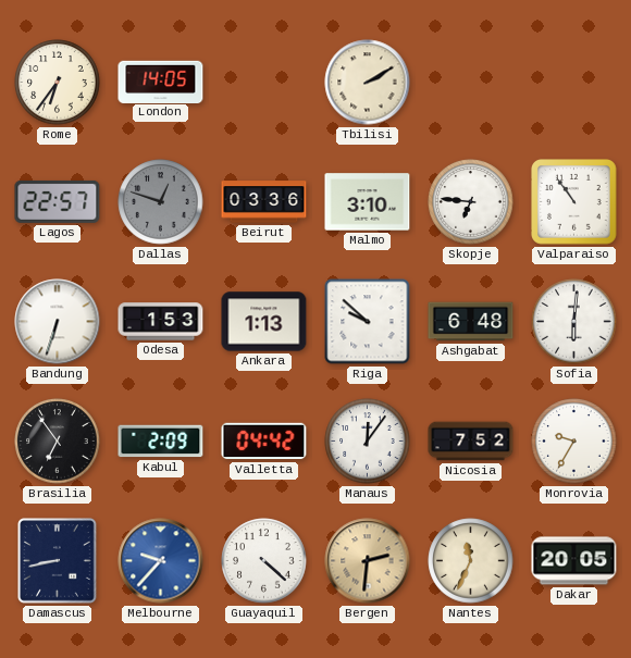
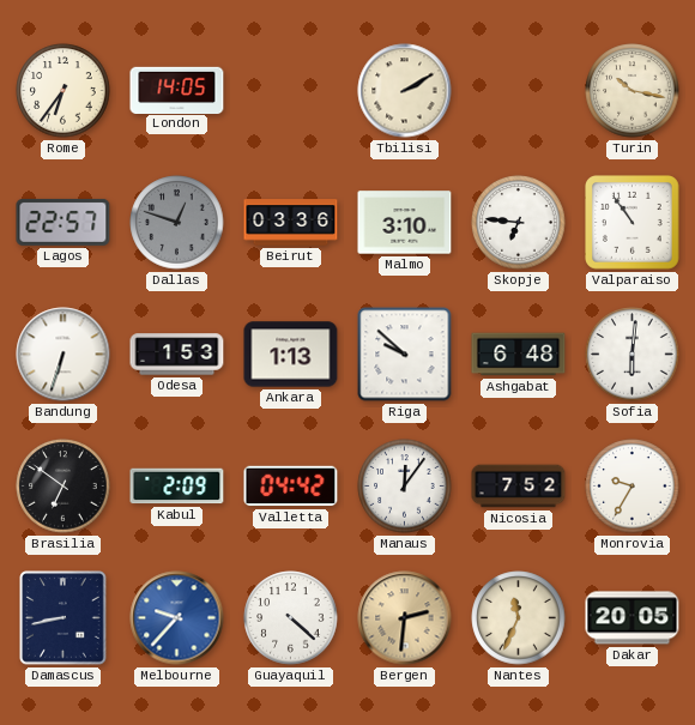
Turin: none -> 10:17 (633, 91)
Brasilia: 6:54 -> 6:51 (64, 487)
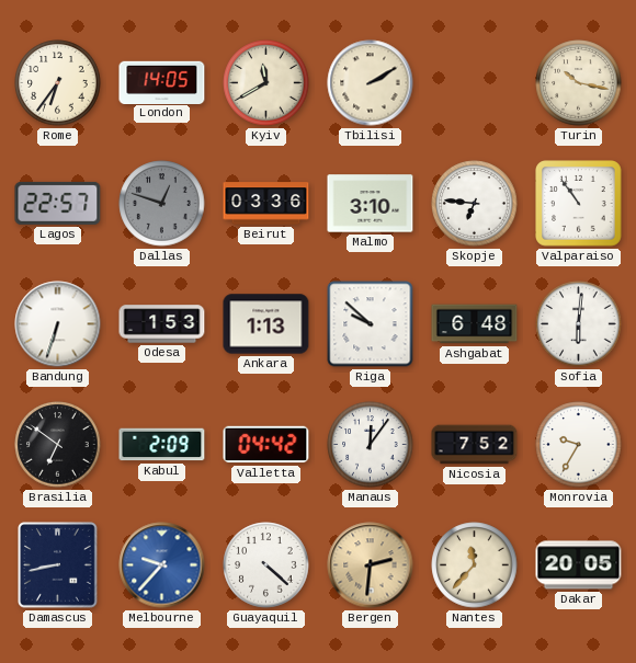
Kyiv: none -> 11:40 (266, 83)
Nantes: 11:34 -> 11:37 (475, 565)
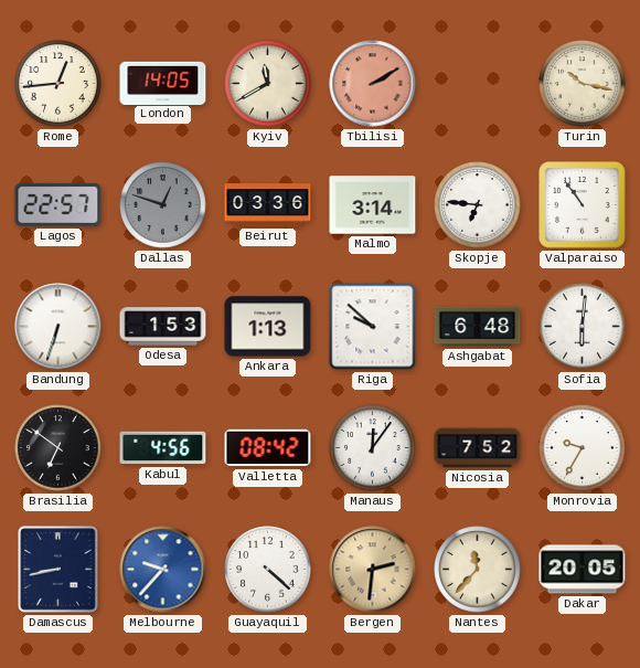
Rome: 6:36 -> 12:44 (58, 84)
Tbilisi dial: cream -> salmon (373, 84)
Malmo: 3:10 -> 3:14 (373, 205)
Kabul: 2:09 -> 4:56 (163, 448)
Valletta: 04:42 -> 08:42 (268, 448)
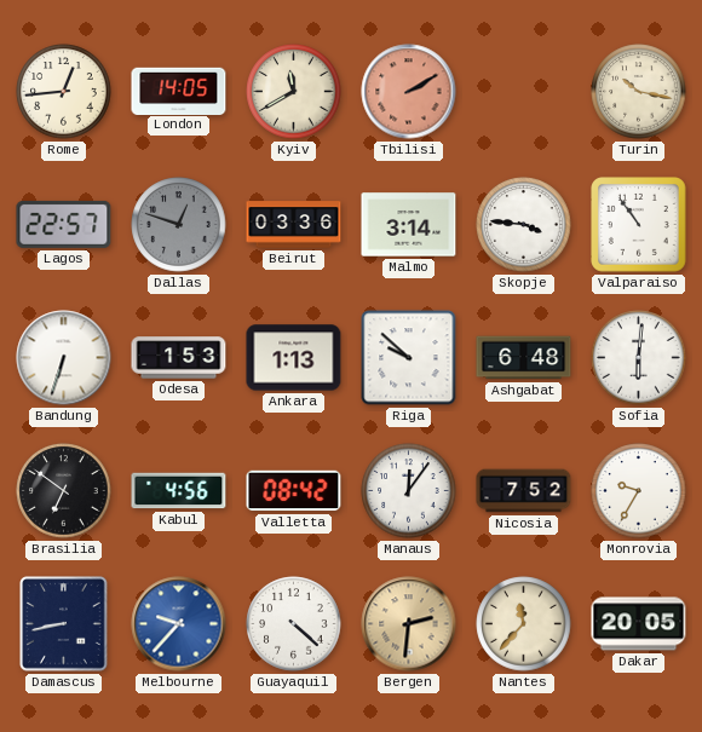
Skopje: 6:46 -> 3:46 (524, 225)
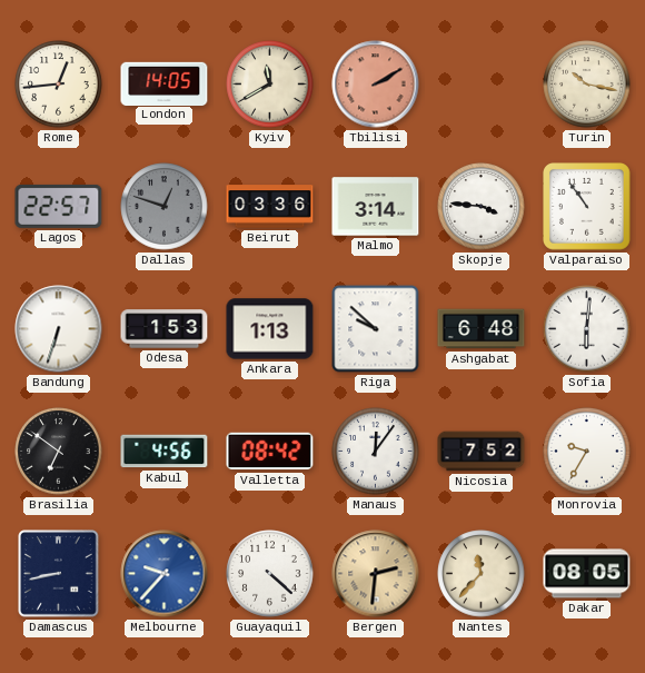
Dakar: 20:05 -> 08:05 (587, 574)
